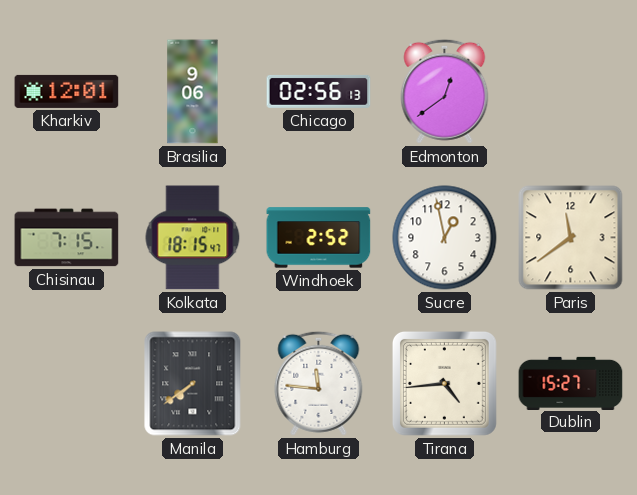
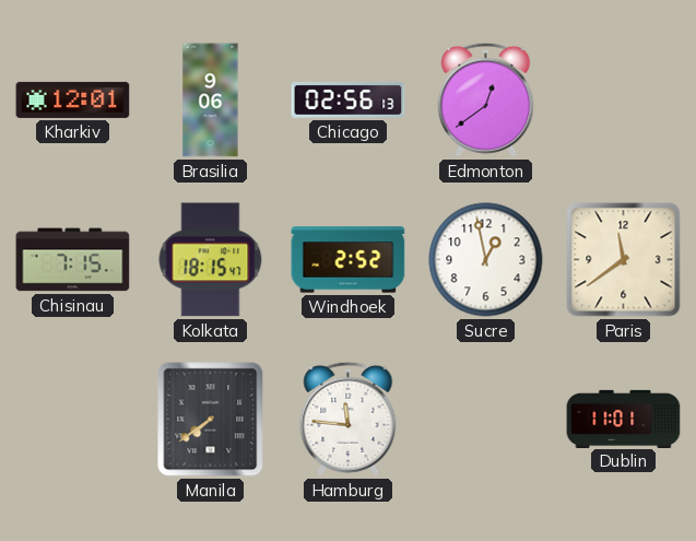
Tirana: 4:44 -> none (444, 383)
Dublin: 15:27 -> 11:01 (624, 419)
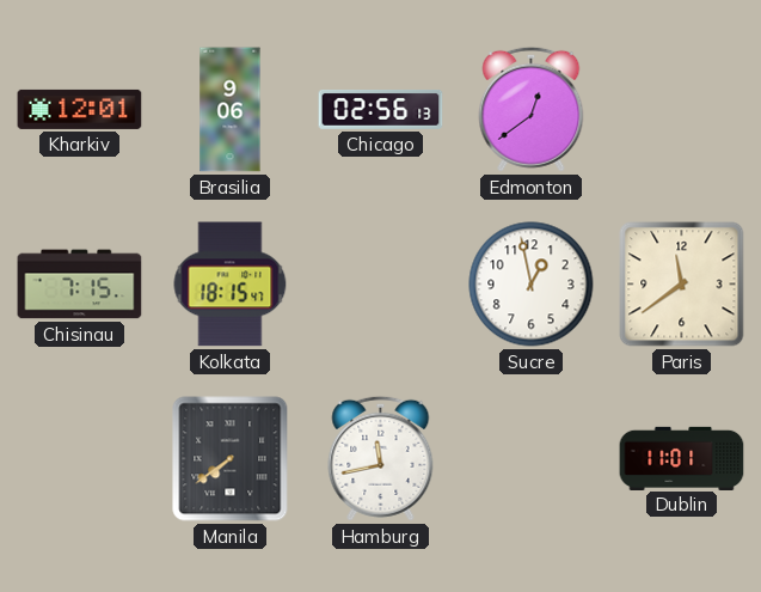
Windhoek: 2:52 -> none (349, 260)
Hamburg: 11:46 -> 11:43 (381, 458)
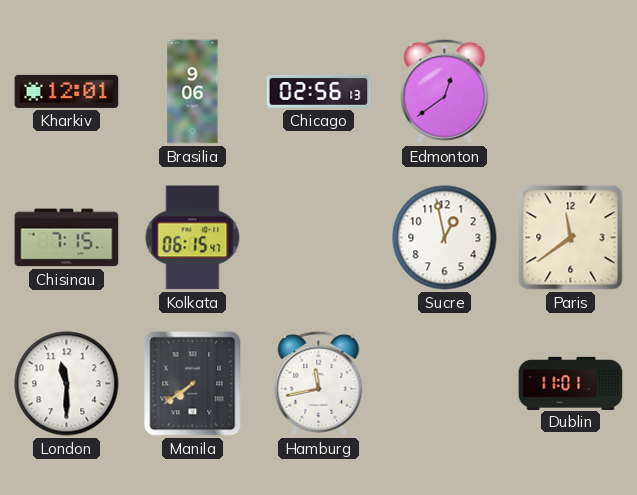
Kolkata: 18:15 -> 06:15 (193, 238)
London: none -> 11:30 (67, 384)
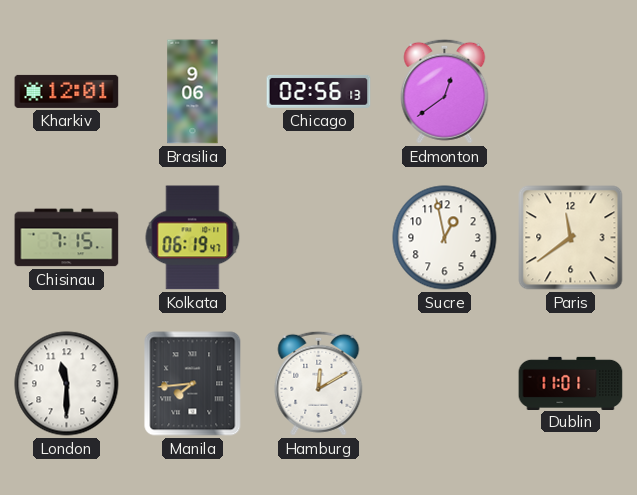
Kolkata: 06:15 -> 06:19 (193, 238)
Manila: 7:39 -> 7:44 (193, 384)
Hamburg: 11:43 -> 12:10 (319, 383)
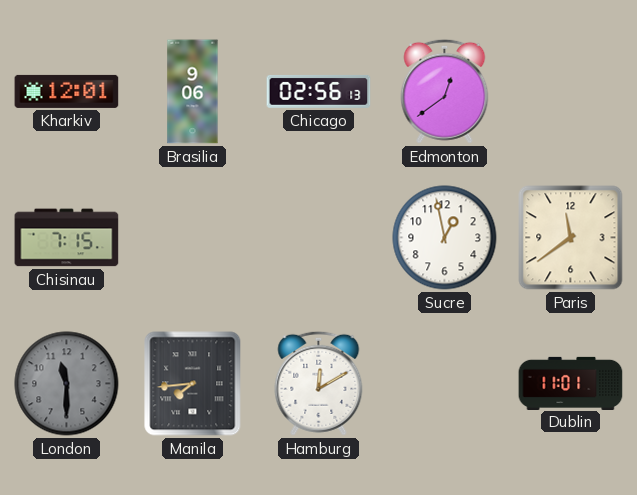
Kolkata: 06:19 -> none (193, 238)
London dial: white -> grey (67, 384)
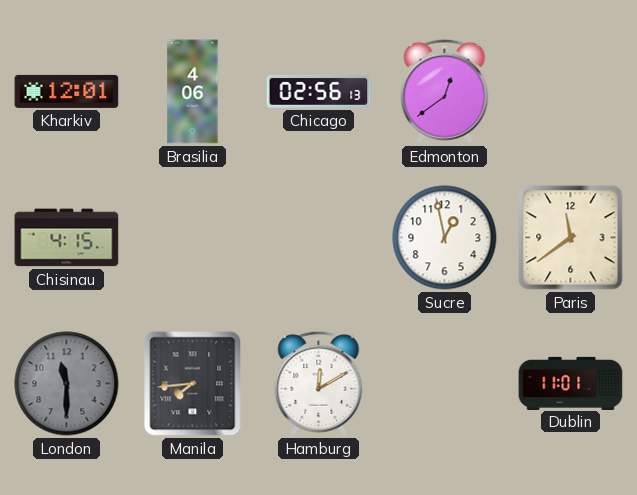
Brasilia: 9:06 -> 4:06 (193, 92)
Chisinau: 7:15 -> 4:15 (67, 238)
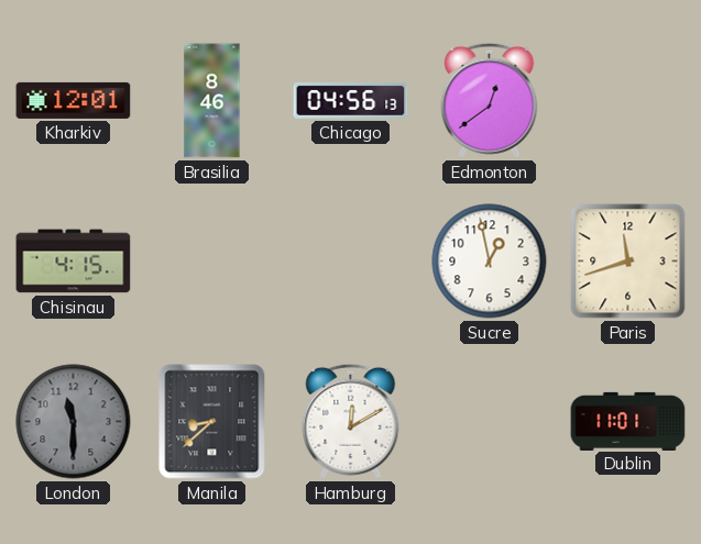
Brasilia: 4:06 -> 8:46 (212, 101)
Chicago: 02:56 -> 04:56 (351, 101)
Paris: 11:39 -> 11:42 (628, 262)
Manila: 7:44 -> 8:38 (212, 422)
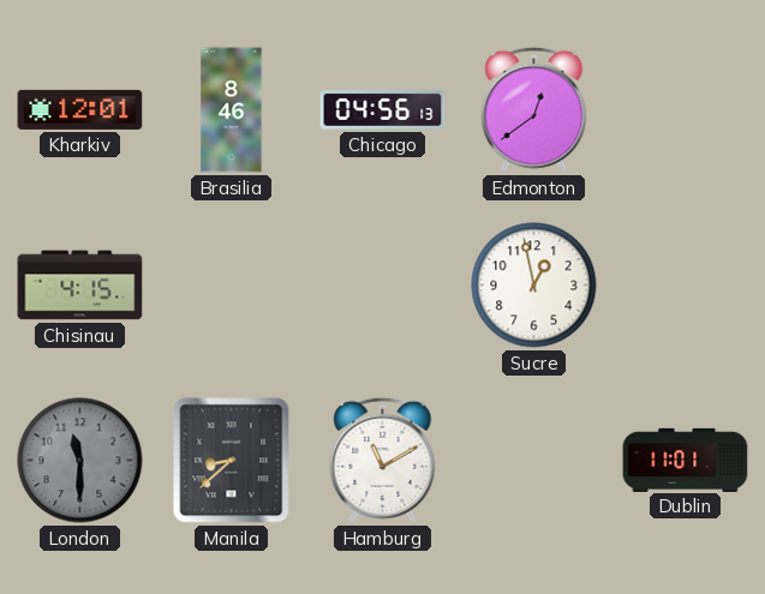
Paris: 11:42 -> none (628, 262)
Hamburg: 12:10 -> 11:10 (383, 460)
